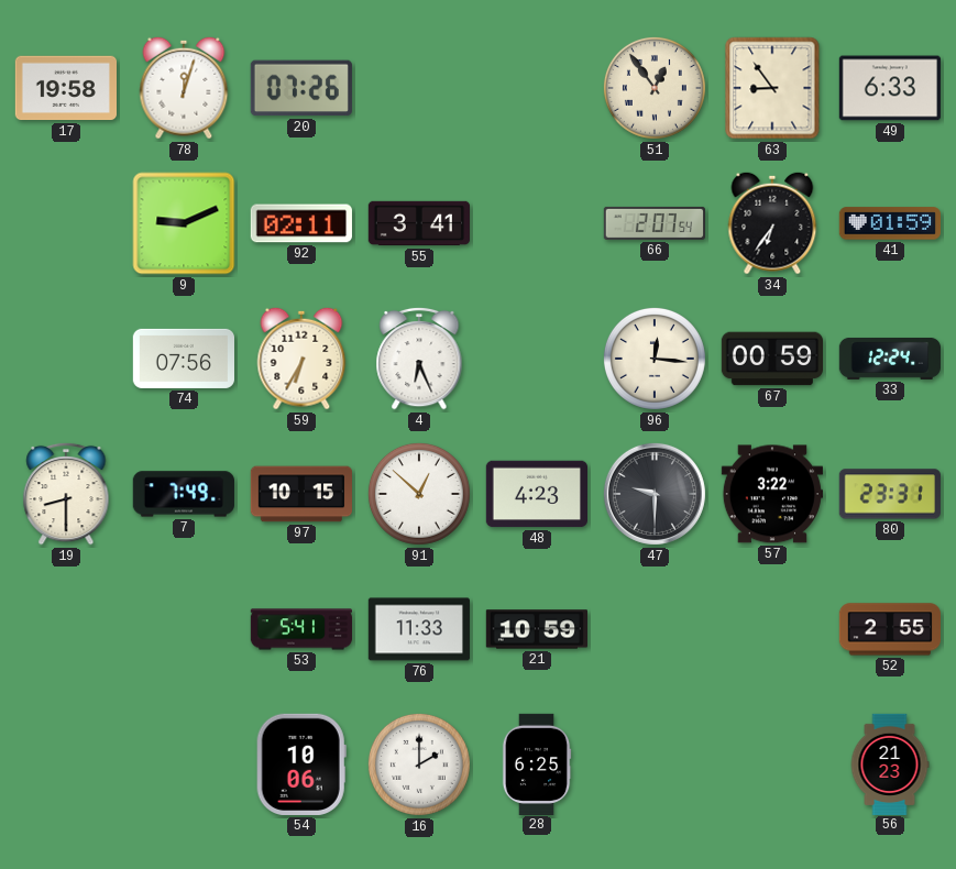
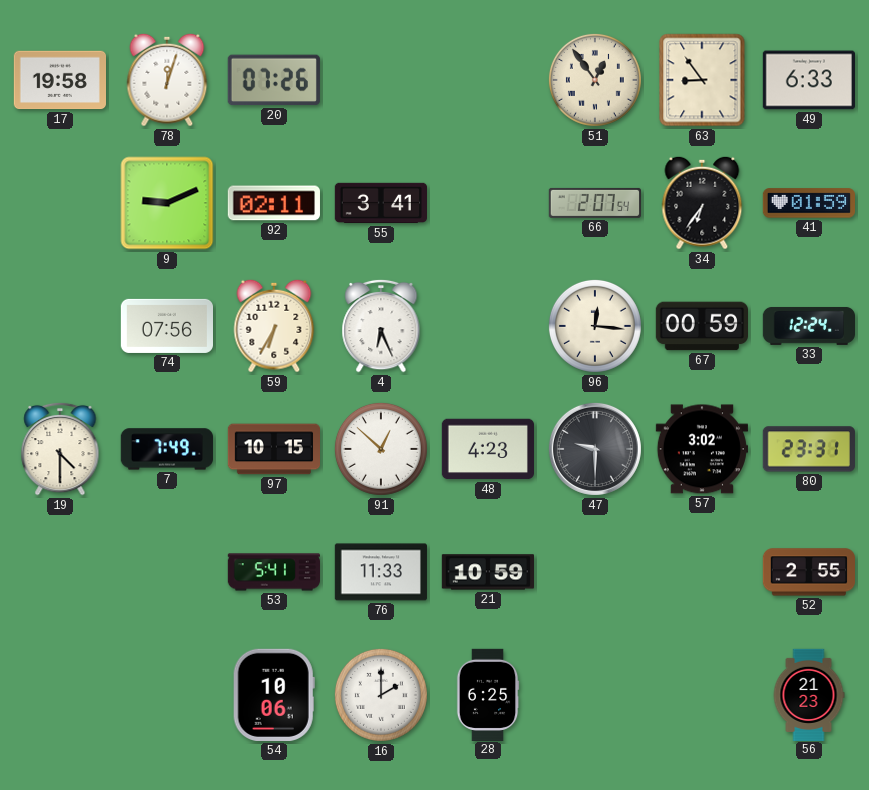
19: 8:30 -> 4:30 (60, 449)
57: 3:22 -> 3:02 (701, 449)
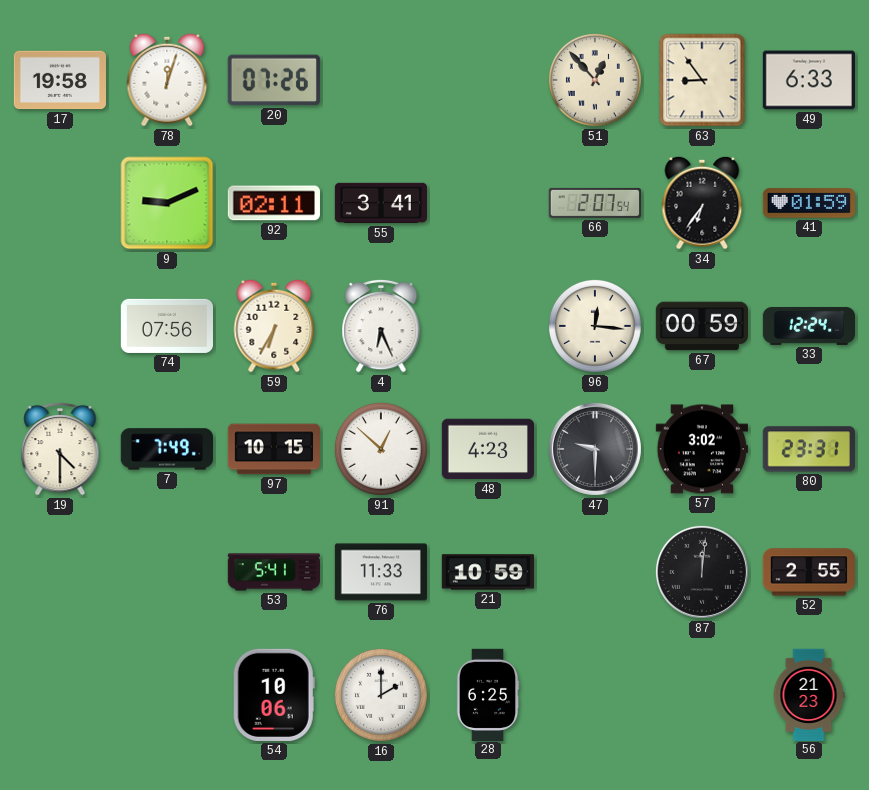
51: 12:54 -> 12:53 (595, 80)
87: none -> 12:01 (702, 572)
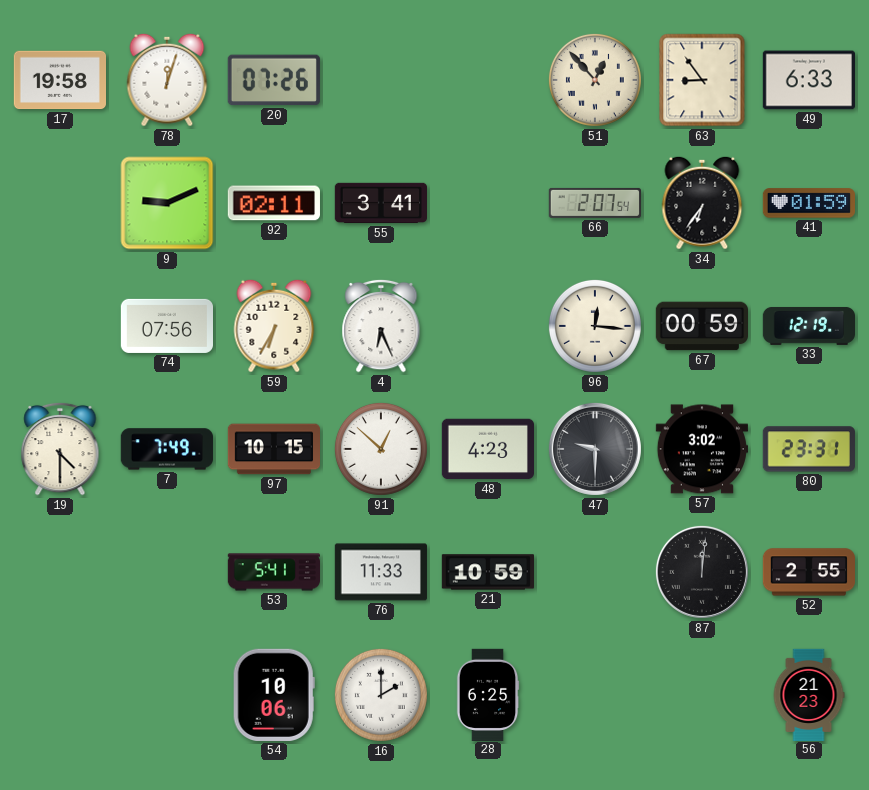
33: 12:24 -> 12:19 (808, 326)
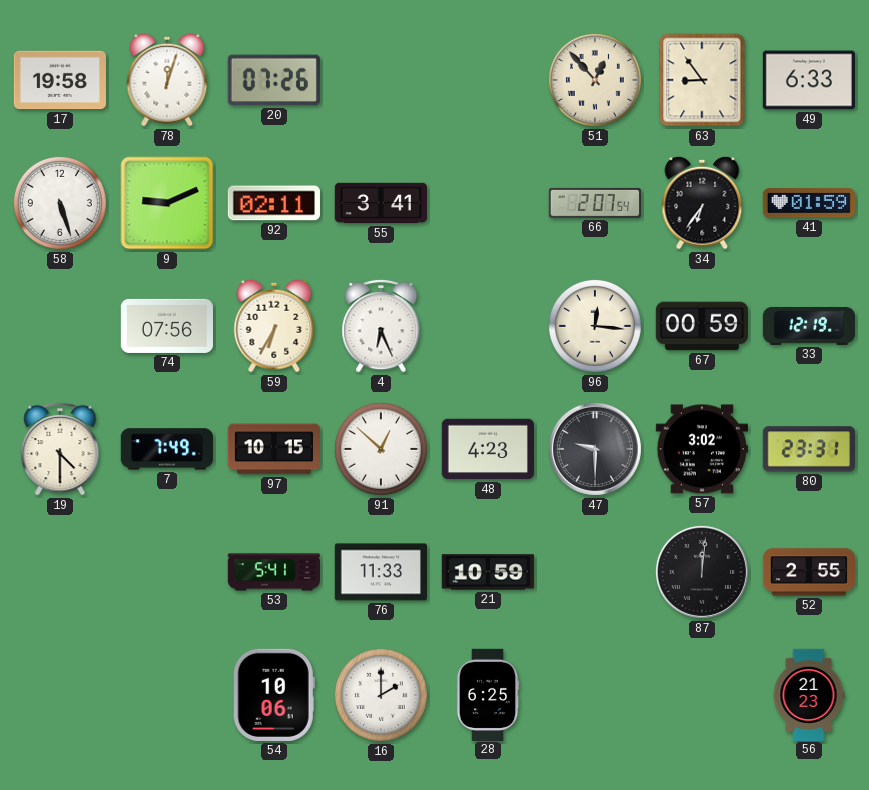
58: none -> 5:27 (60, 203)
